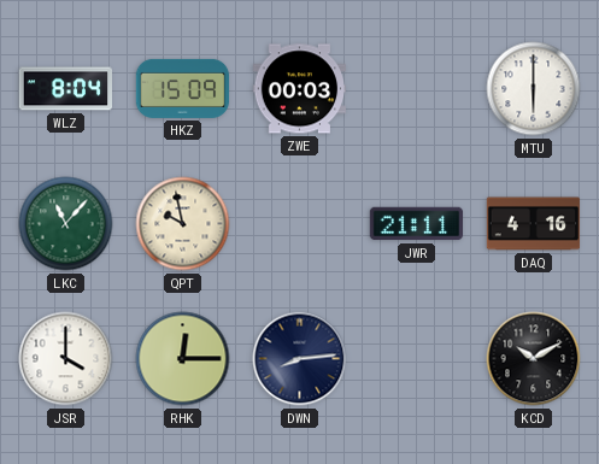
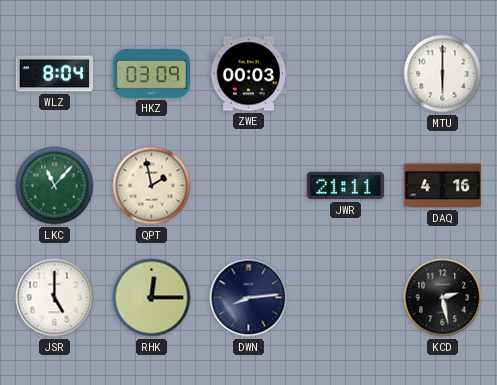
HKZ: 15:09 -> 03:09 (152, 73)
QPT: 9:58 -> 1:58 (152, 186)
JSR: 4:00 -> 5:00 (55, 298)
KCD: 10:10 -> 2:28 (443, 298)
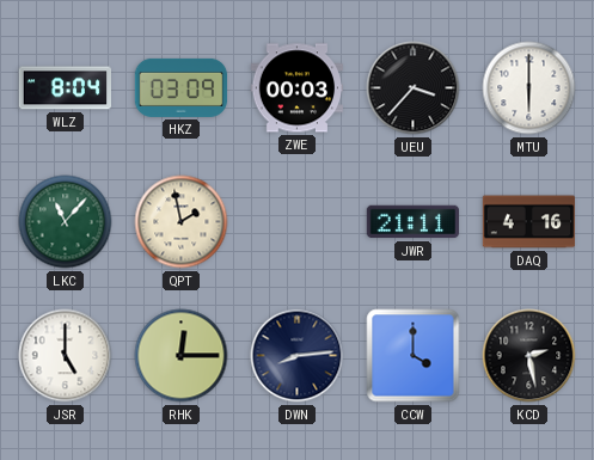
UEU: none -> 3:37 (414, 88)
CCW: none -> 4:00 (414, 356)
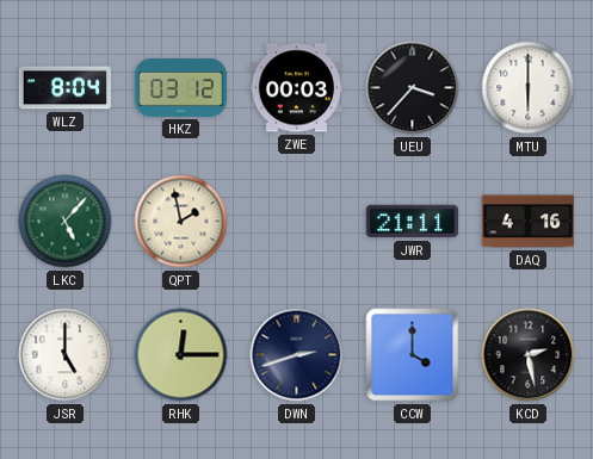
HKZ: 03:09 -> 03:12 (181, 87)
LKC: 11:07 -> 5:07 (66, 222)
DWN: 8:14 -> 2:42 (297, 355)
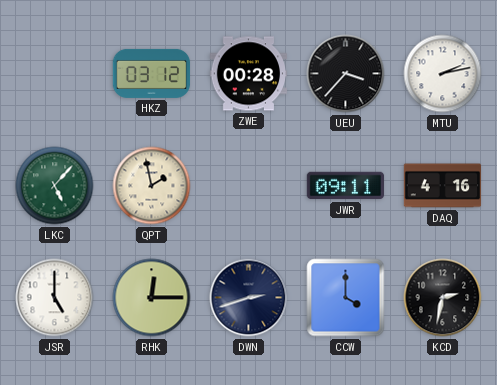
WLZ: 8:04 -> none (64, 88)
ZWE: 00:03 -> 00:28 (248, 74)
MTU: 6:00 -> 2:13 (443, 74)
JWR: 21:11 -> 09:11 (346, 186)
KCD: 2:28 -> 2:32 (443, 298)
